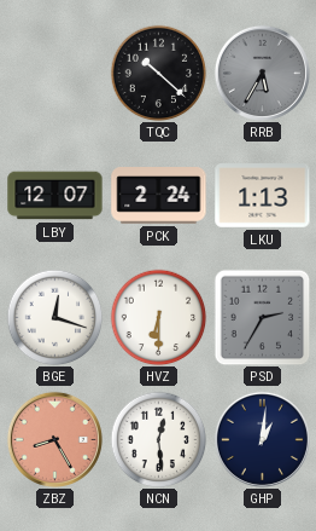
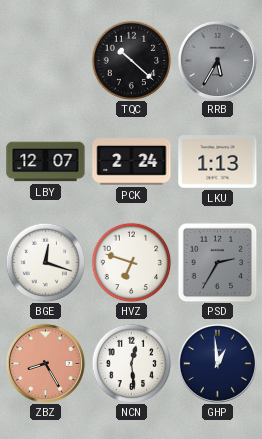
HVZ: 6:30 -> 6:48 (131, 262)
GHP: 1:01 -> 12:59 (217, 363)
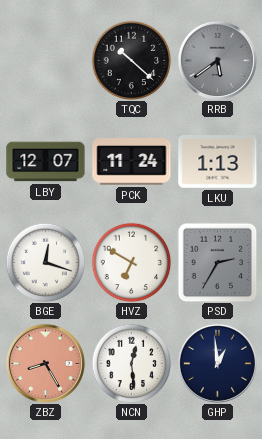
RRB: 5:35 -> 5:39 (217, 60)
PCK: 2:24 -> 11:24 (132, 162)
HVZ: 6:48 -> 6:50 (131, 262)
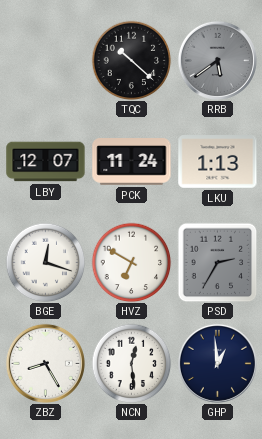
ZBZ dial: salmon -> white (45, 363)
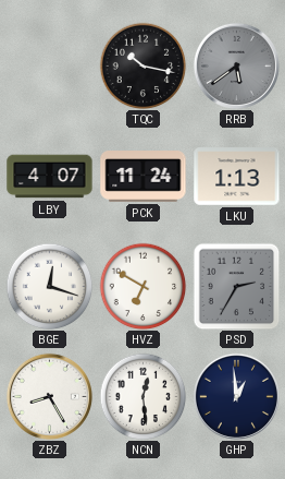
TQC: 10:22 -> 10:17 (142, 65)
LBY: 12:07 -> 4:07 (50, 177)
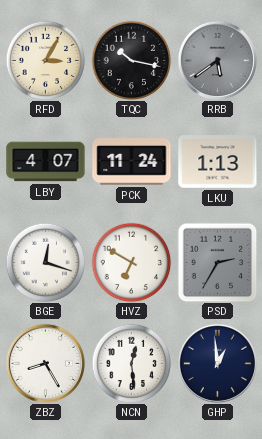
RFD: none -> 3:05 (45, 60)
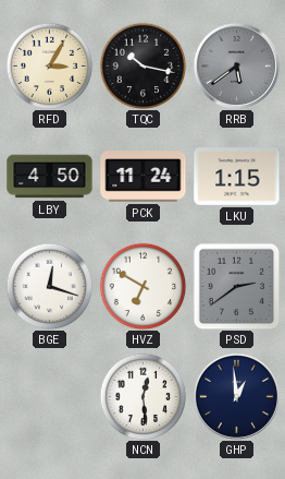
LBY: 4:07 -> 4:50 (50, 177)
LKU: 1:13 -> 1:15 (237, 177)
PSD: 2:35 -> 2:39 (236, 286)
ZBZ: 8:25 -> none (45, 363)
